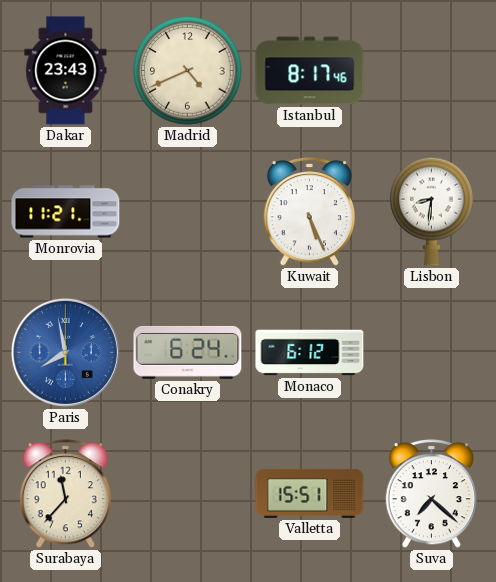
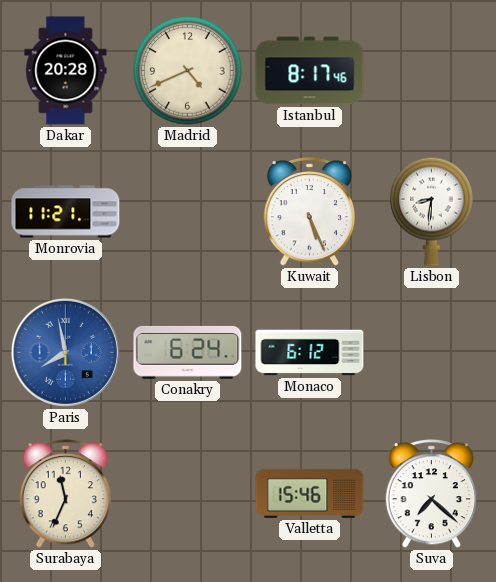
Dakar: 23:43 -> 20:28 (66, 71)
Surabaya: 11:37 -> 11:34 (65, 494)
Valletta: 15:51 -> 15:46 (310, 493)
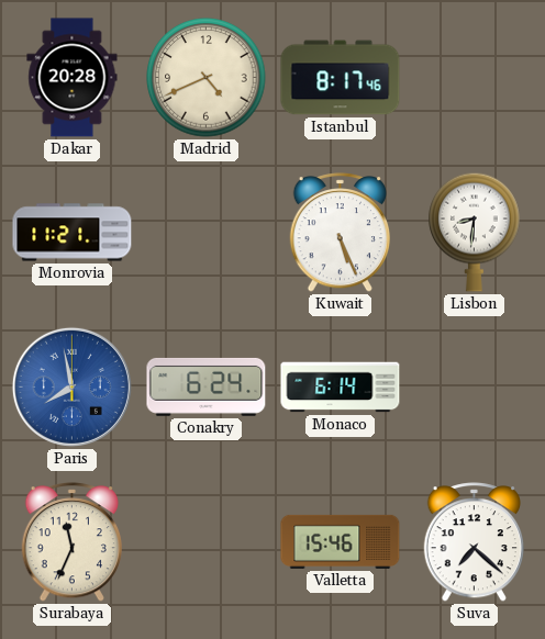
Monaco: 6:12 -> 6:14 (341, 388)
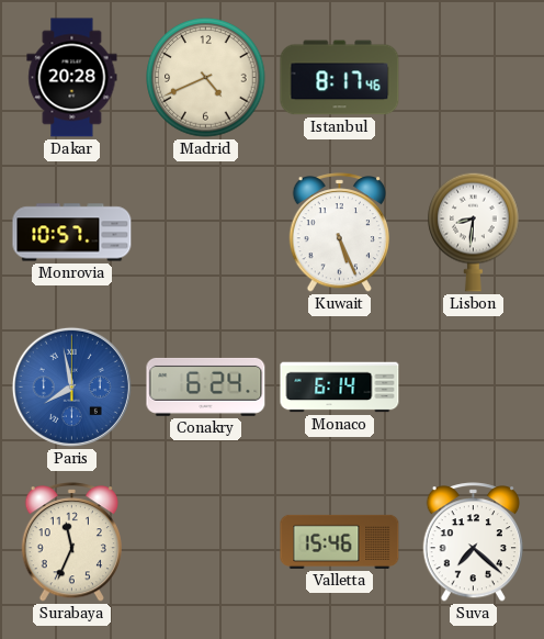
Monrovia: 11:21 -> 10:57 (72, 233)
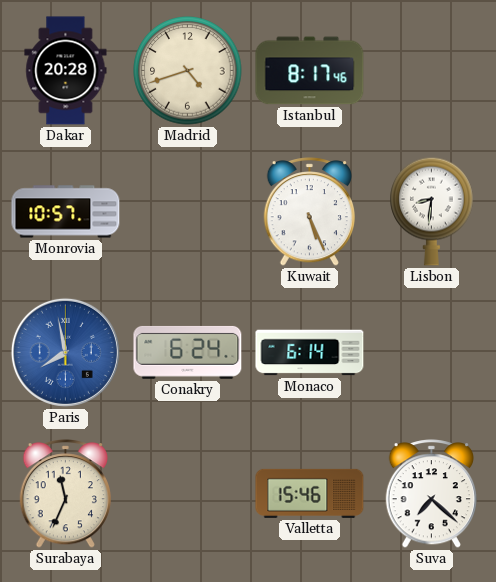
Madrid: 4:41 -> 4:42 (188, 71)
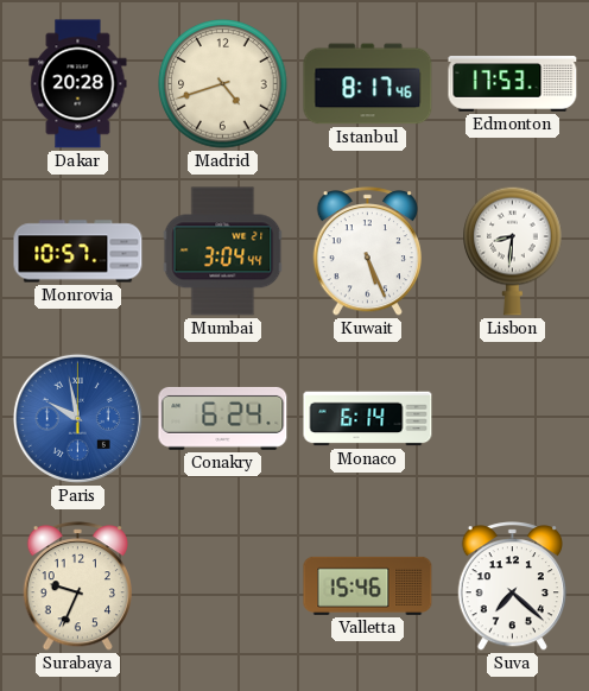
Edmonton: none -> 17:53 (513, 84)
Mumbai: none -> 3:04 (223, 252)
Paris: 7:58 -> 9:58 (77, 418)
Surabaya: 11:34 -> 9:34 (77, 587)
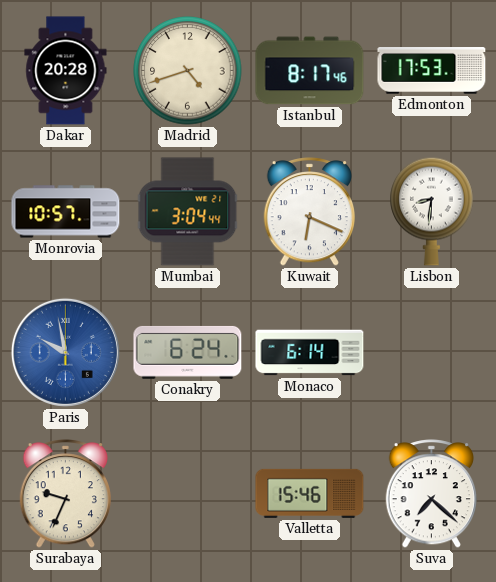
Kuwait: 5:26 -> 6:19 (309, 212)
